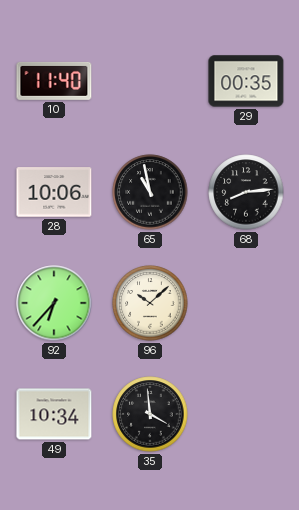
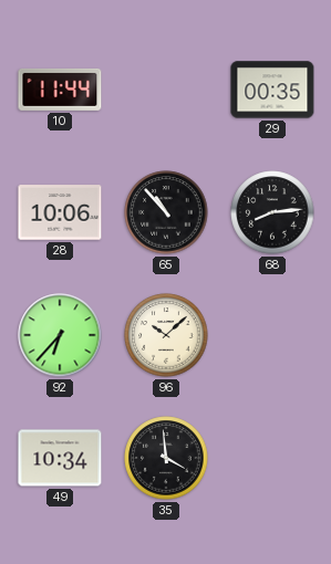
10: 11:40 -> 11:44 (60, 90)
65: 10:58 -> 10:53 (166, 212)
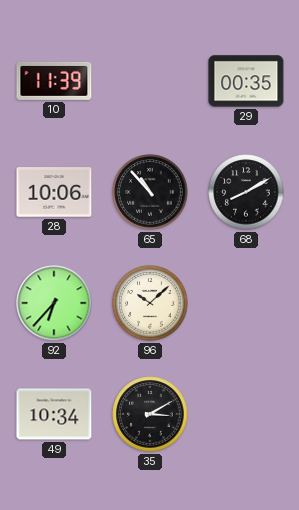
10: 11:44 -> 11:39 (54, 81)
68: 8:14 -> 8:10 (246, 192)
35: 3:59 -> 3:10 (150, 414)
